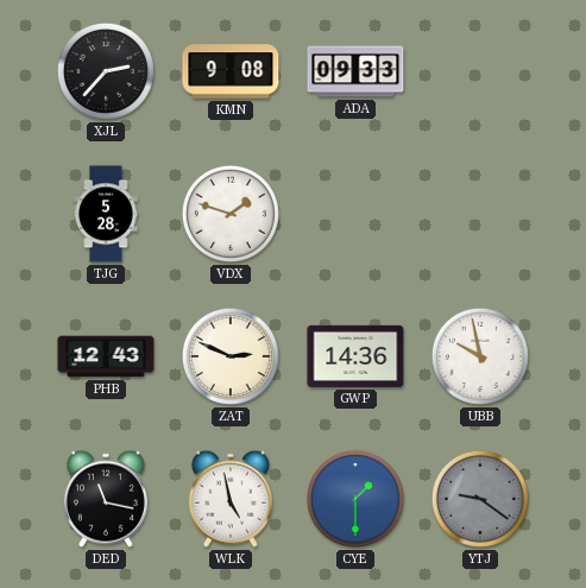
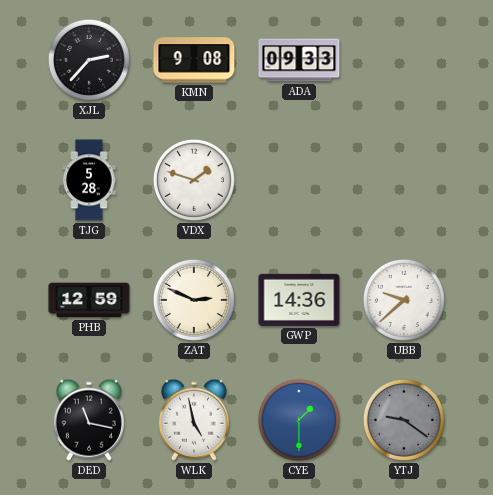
PHB: 12:43 -> 12:59 (89, 300)
UBB: 9:58 -> 9:38 (404, 300)
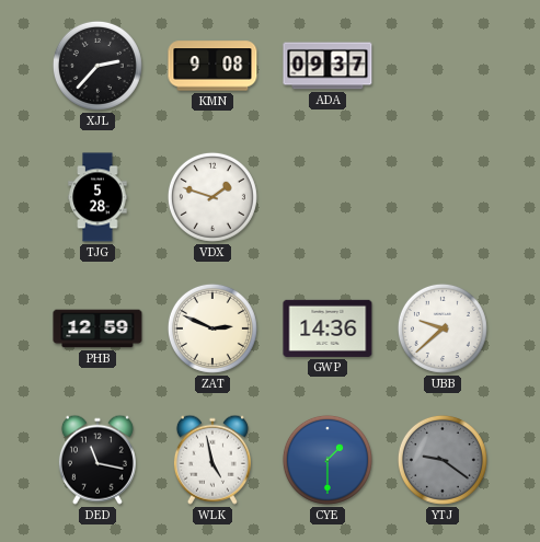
ADA: 09:33 -> 09:37 (328, 66)
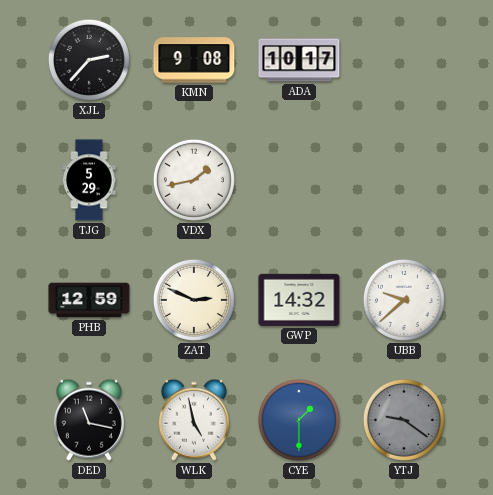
ADA: 09:37 -> 10:17 (299, 60)
TJG: 5:28 -> 5:29 (89, 180)
VDX: 1:48 -> 1:43 (194, 180)
GWP: 14:36 -> 14:32 (299, 300)
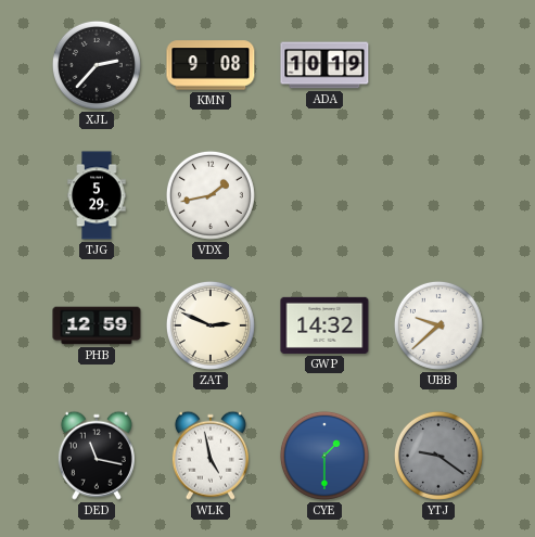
ADA: 10:17 -> 10:19 (324, 65)
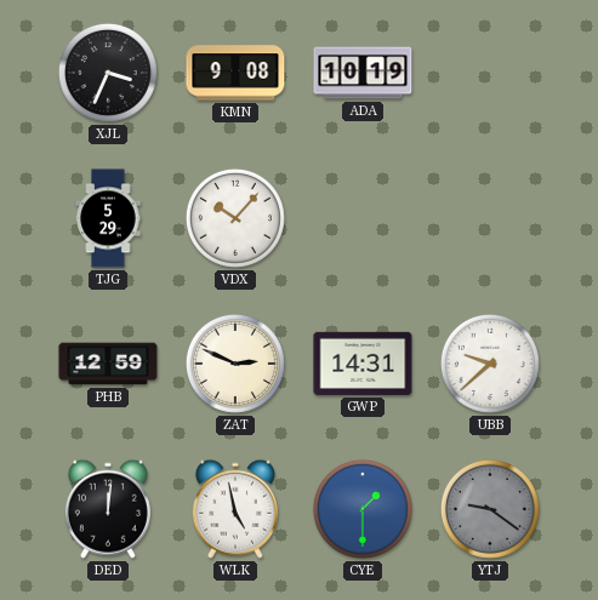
XJL: 2:37 -> 3:34 (108, 73)
VDX: 1:43 -> 10:07 (235, 218)
GWP: 14:32 -> 14:31 (363, 364)
DED: 11:17 -> 12:01 (108, 509)
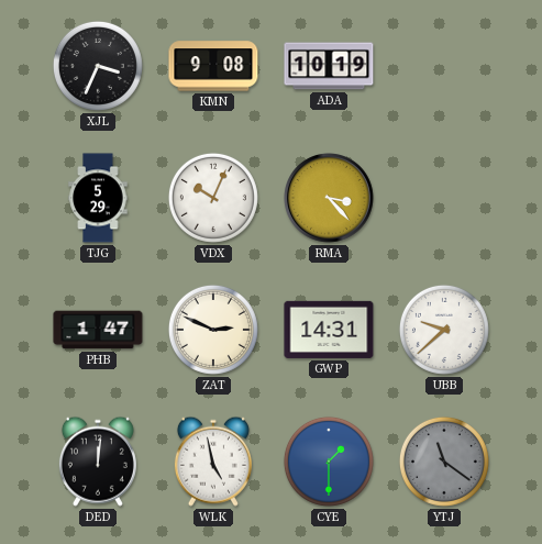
VDX: 10:07 -> 10:04 (213, 198)
RMA: none -> 3:23 (330, 199)
PHB: 12:59 -> 1:47 (98, 330)
YTJ: 9:21 -> 11:21 (444, 462)
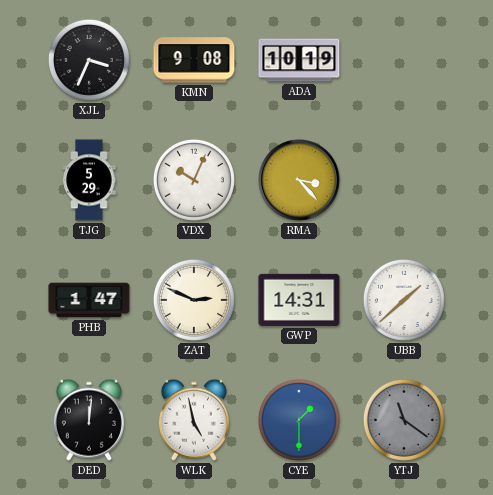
UBB: 9:38 -> 1:38 (404, 300)
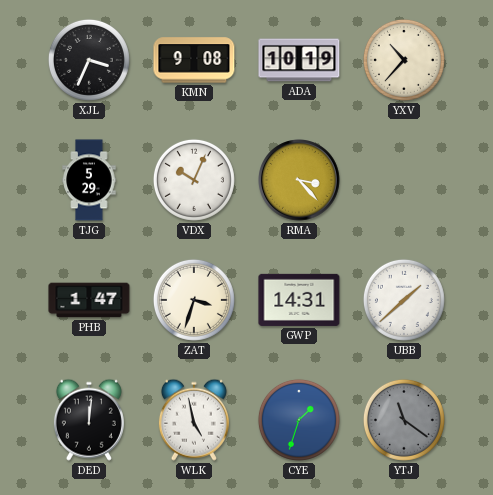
YXV: none -> 10:37 (404, 60)
ZAT: 2:49 -> 3:33 (194, 300)
CYE: 1:30 -> 1:33 (299, 420)
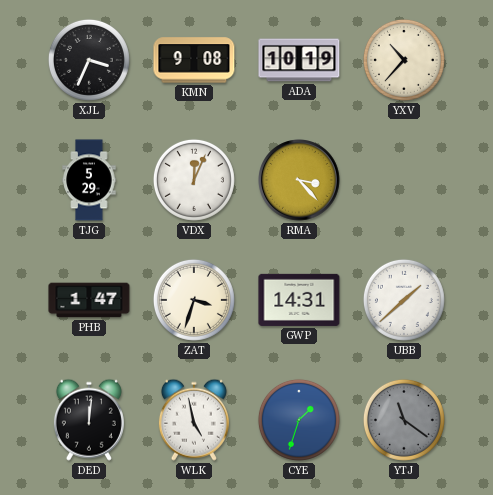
VDX: 10:04 -> 12:04 (194, 180)
